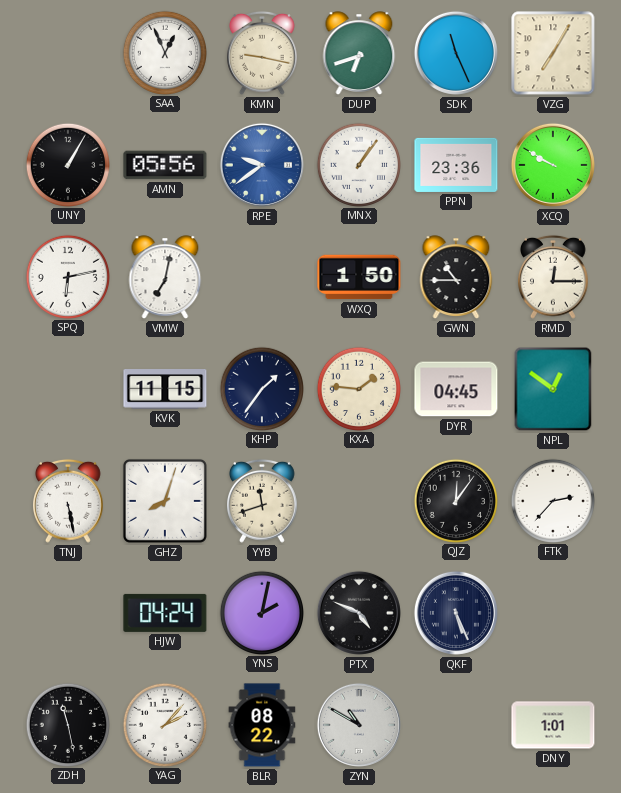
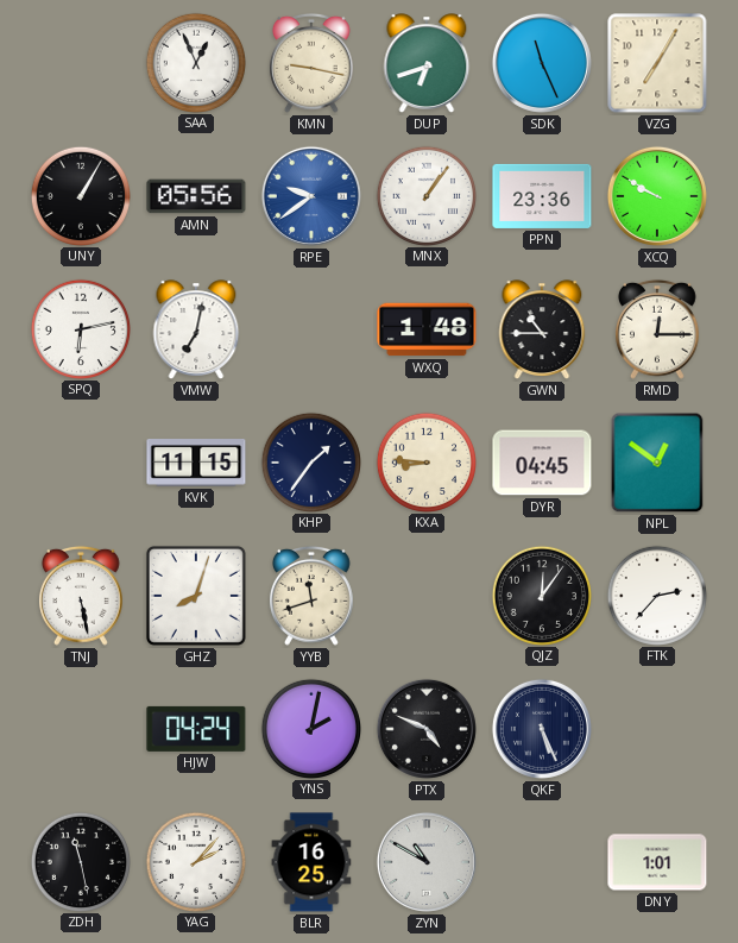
WXQ: 1:50 -> 1:48 (427, 329)
KXA: 1:46 -> 8:46 (425, 461)
BLR: 08:22 -> 16:25 (311, 862)
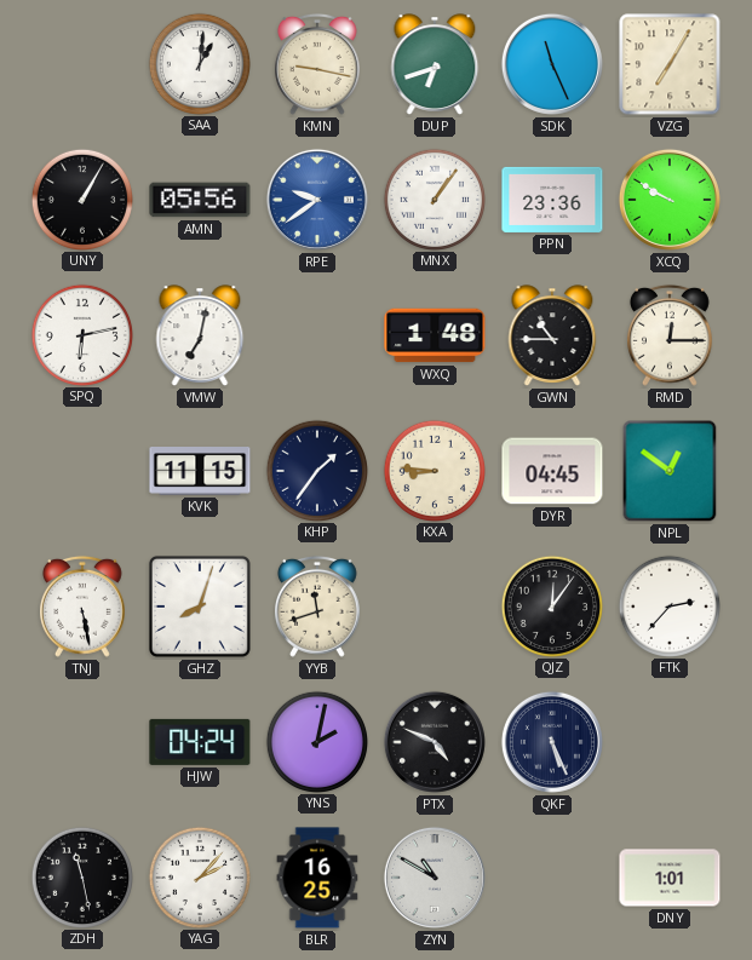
SAA: 12:56 -> 1:01 (199, 63)
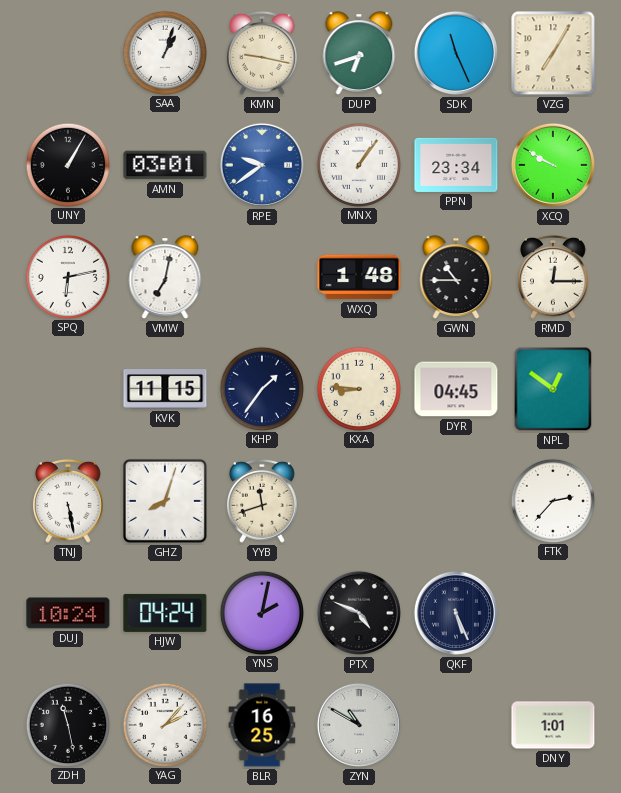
SAA: 1:01 -> 1:03 (164, 52)
AMN: 05:56 -> 03:01 (165, 165)
PPN: 23:36 -> 23:34 (456, 165)
QJZ: 12:06 -> none (551, 605)
DUJ: none -> 10:24 (68, 613)
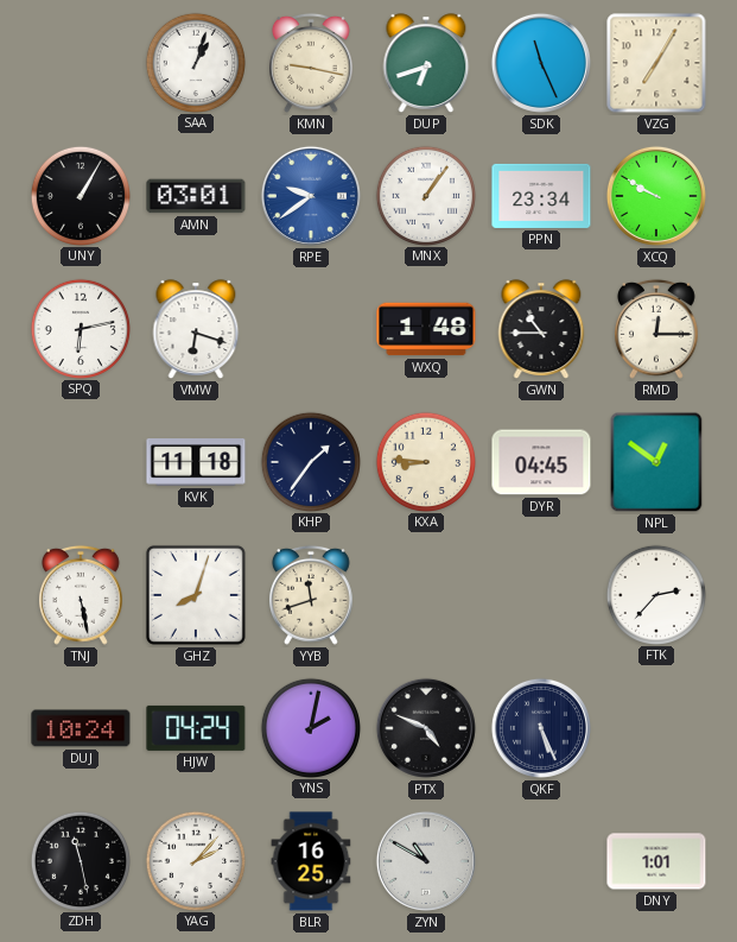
VMW: 7:02 -> 6:18 (196, 329)
KVK: 11:15 -> 11:18 (196, 463)
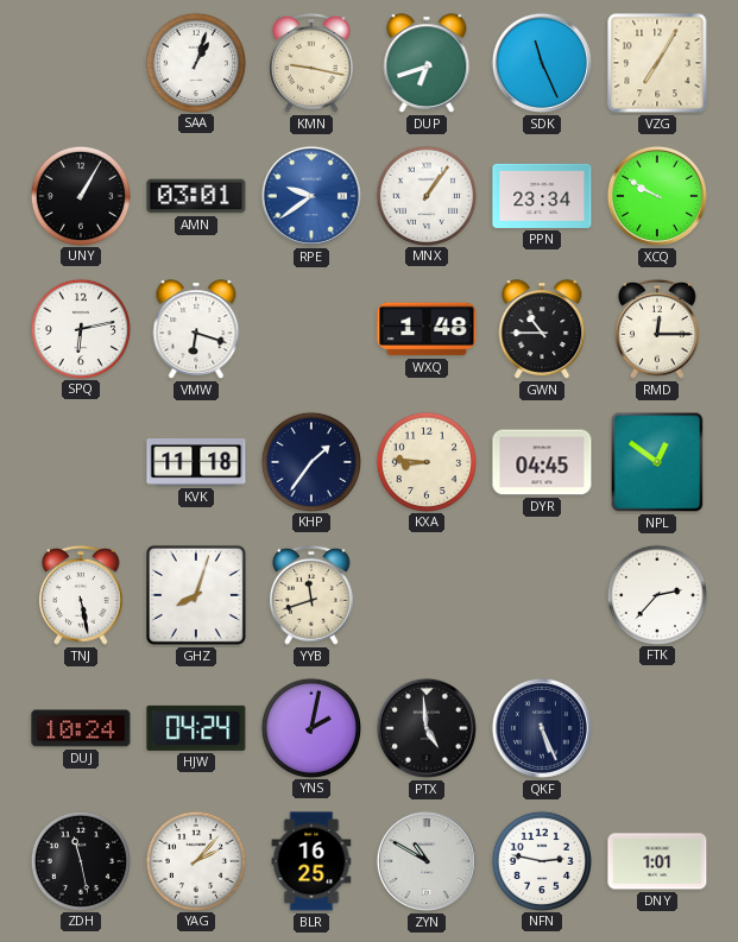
PTX: 4:49 -> 4:59 (427, 728)
NFN: none -> 2:47 (541, 860)
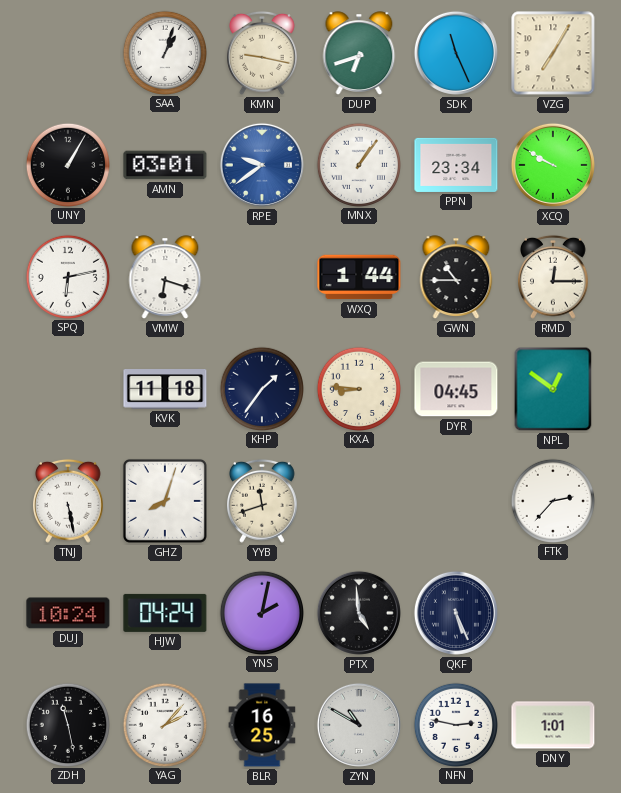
WXQ: 1:48 -> 1:44 (359, 277)
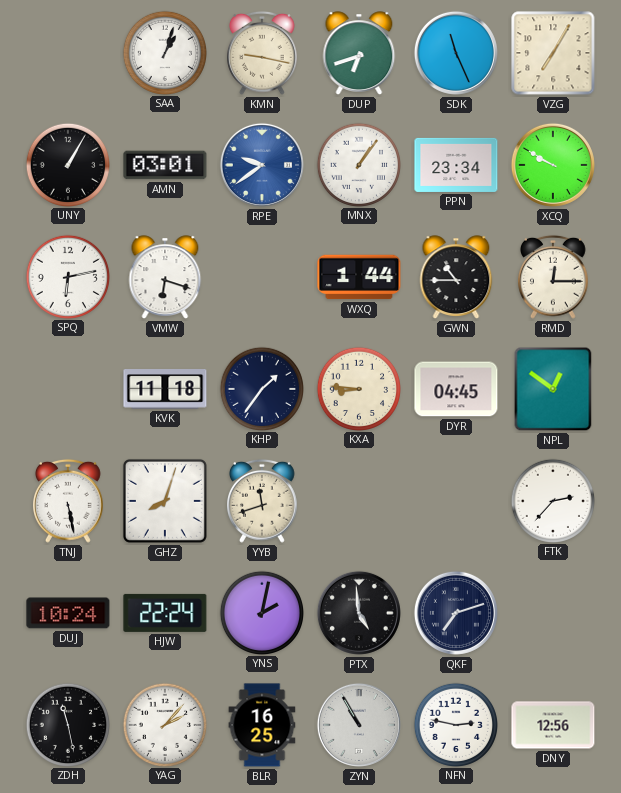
HJW: 04:24 -> 22:24 (165, 613)
QKF: 5:26 -> 7:12 (456, 613)
ZYN: 10:50 -> 10:55 (359, 725)
DNY: 1:01 -> 12:56 (553, 725)
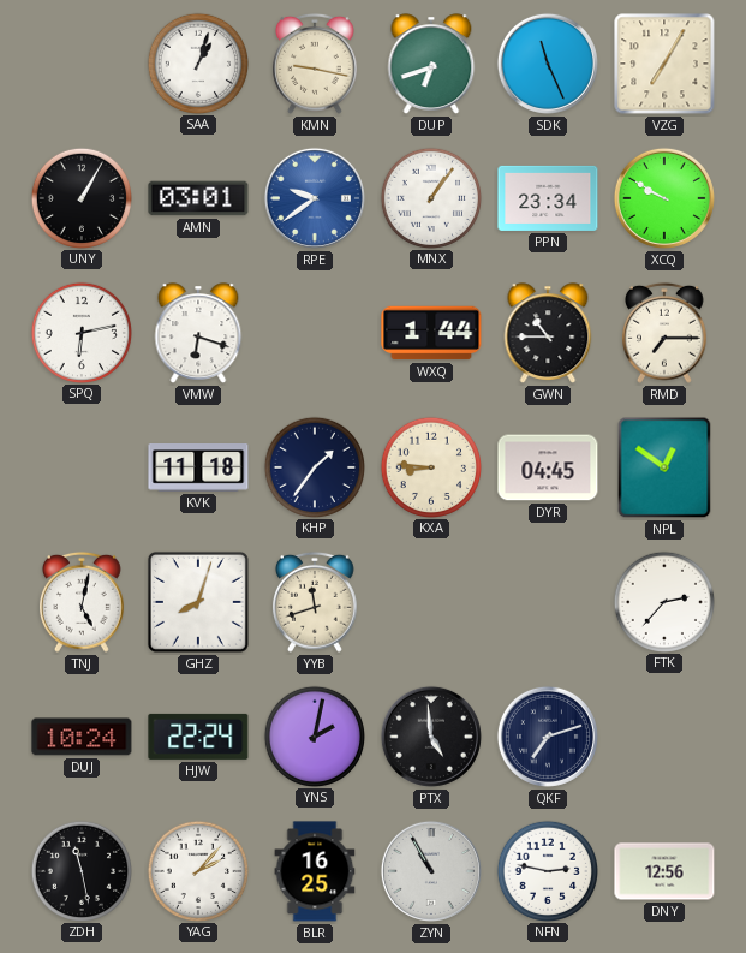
RMD: 12:15 -> 7:15 (666, 333)
TNJ: 5:28 -> 5:02 (83, 602)
